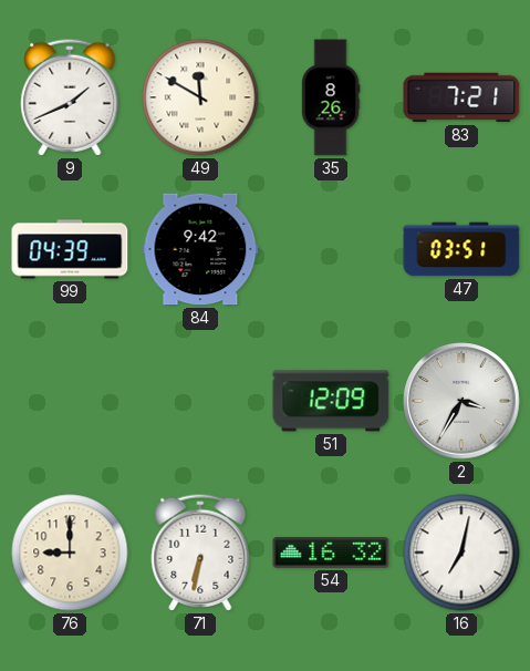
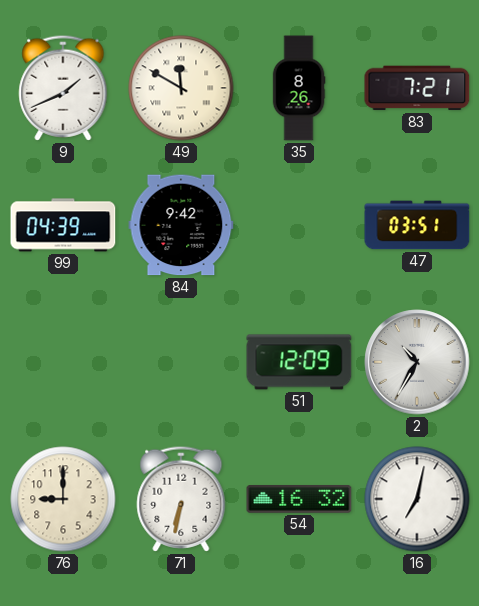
2: 3:35 -> 10:35 (417, 362)
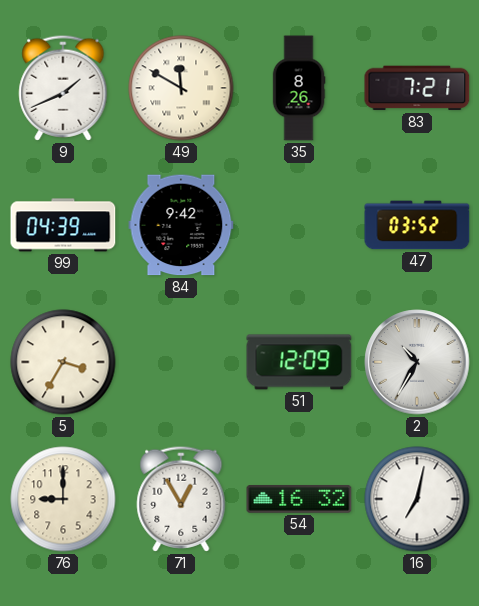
47: 03:51 -> 03:52 (417, 225)
5: none -> 3:35 (63, 362)
71: 6:32 -> 12:55 (181, 499)
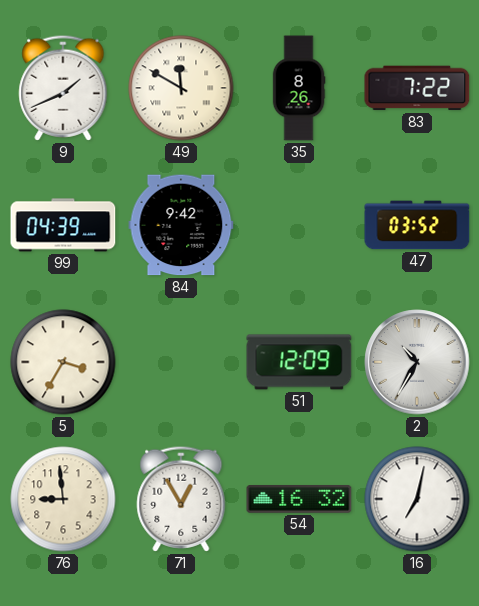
83: 7:21 -> 7:22 (417, 88)
76: 9:00 -> 8:59 (63, 499)
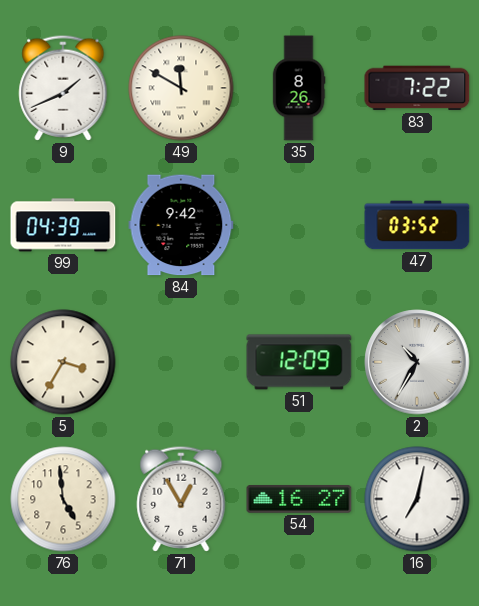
76: 8:59 -> 4:59 (63, 499)
54: 16:32 -> 16:27 (299, 500)
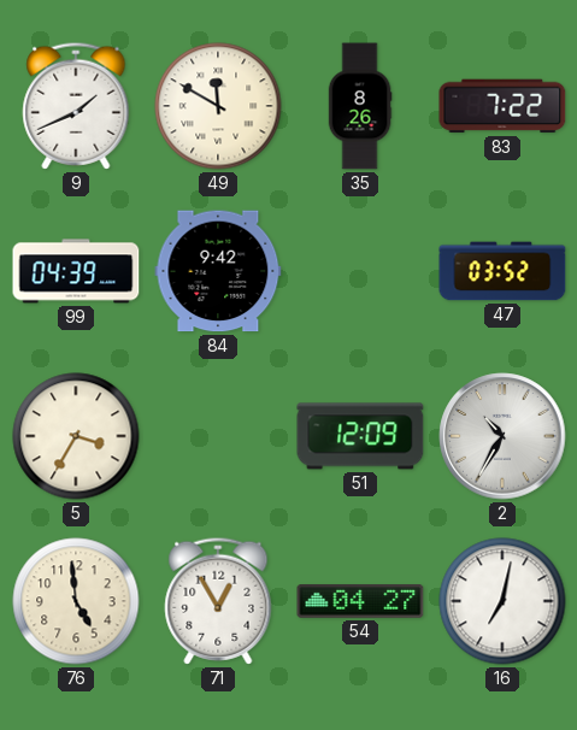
54: 16:27 -> 04:27 (360, 602)
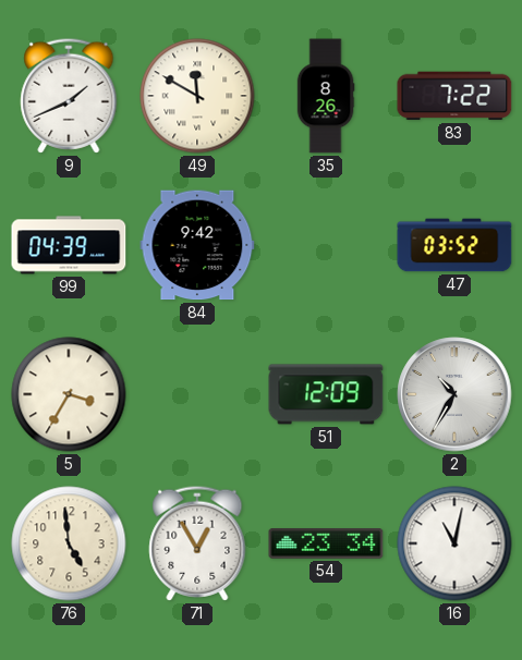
54: 04:27 -> 23:34 (326, 545)
16: 7:02 -> 11:02 (454, 543)
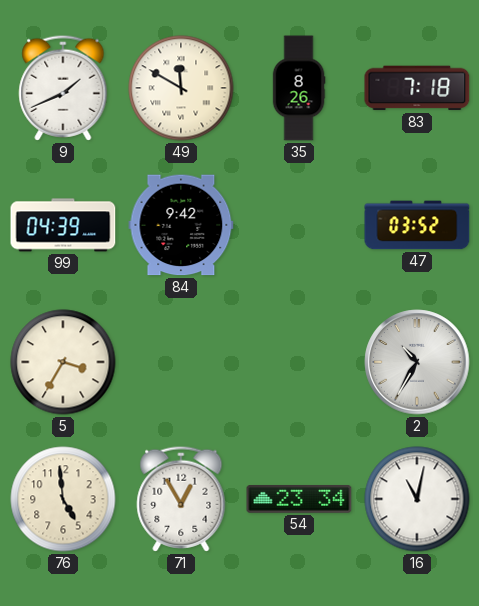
83: 7:22 -> 7:18 (417, 88)
51: 12:09 -> none (326, 394)
